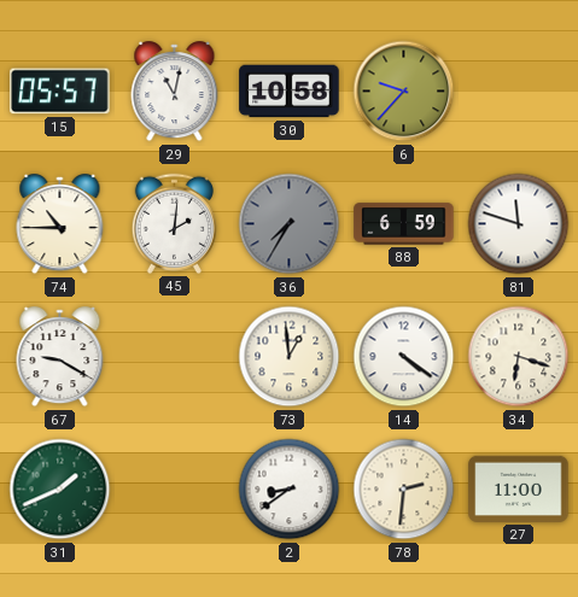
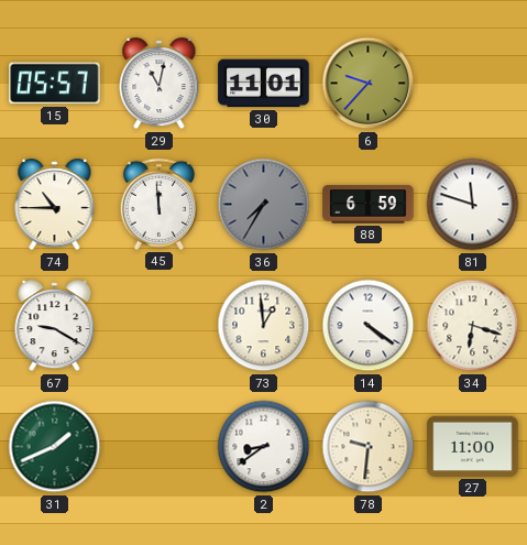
30: 10:58 -> 11:01 (264, 84)
45: 2:01 -> 11:59 (158, 204)
78: 2:31 -> 9:31 (369, 447)
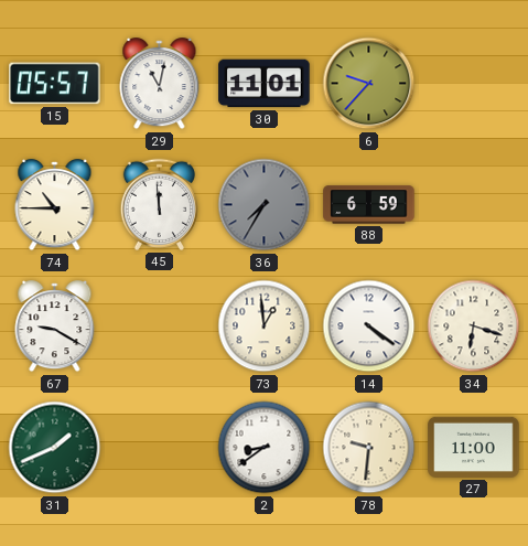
81: 11:48 -> none (473, 205)
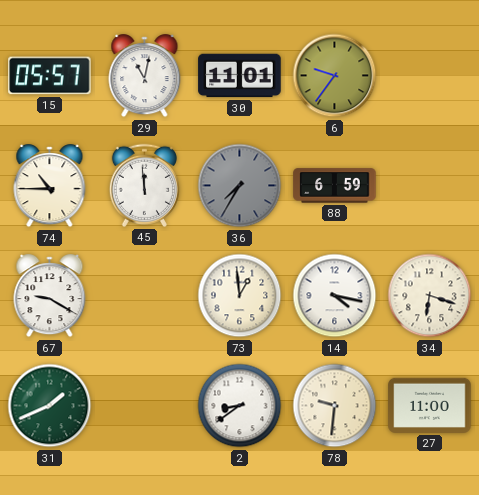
6: 9:37 -> 9:36 (335, 76)
14: 4:21 -> 4:17 (335, 296)
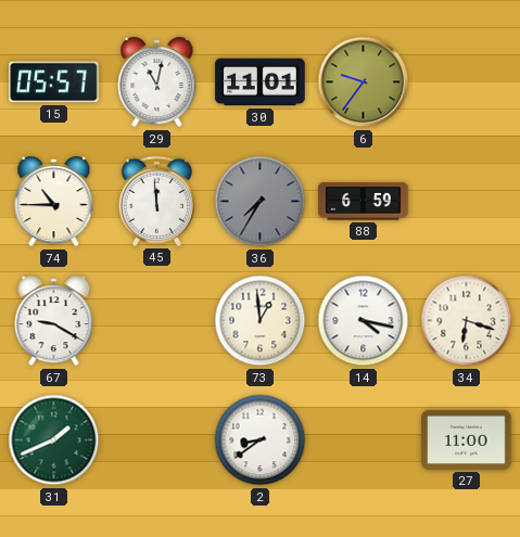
78: 9:31 -> none (335, 406)
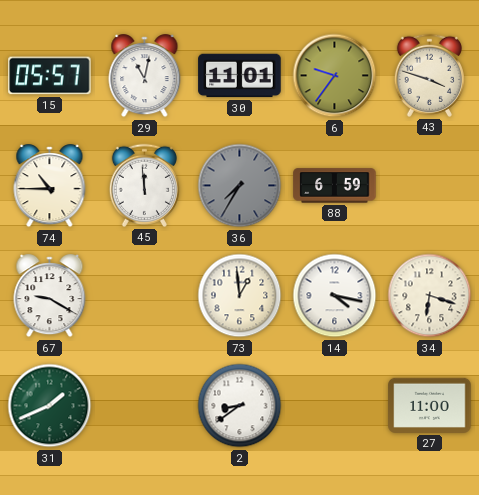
43: none -> 3:48 (429, 75)
